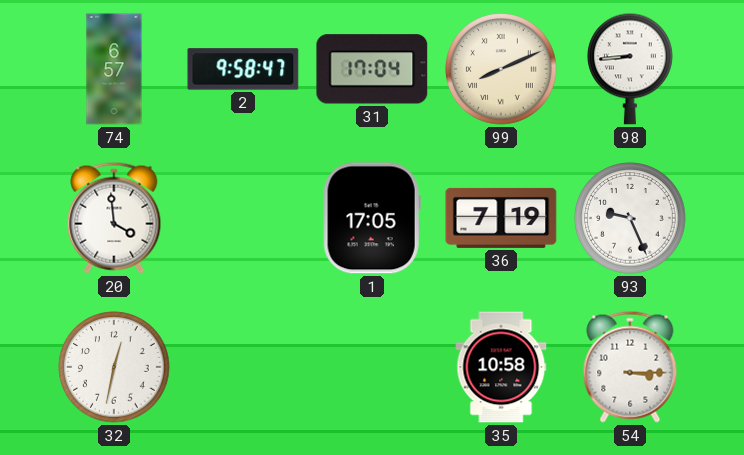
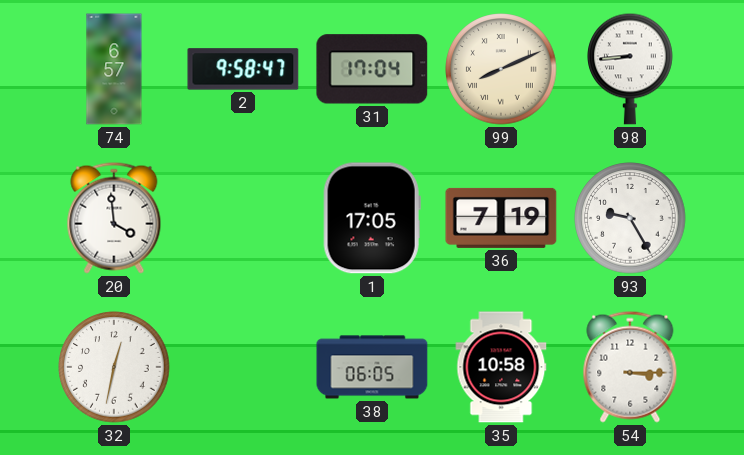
93: 9:26 -> 9:25 (630, 218)
38: none -> 06:05 (372, 367)
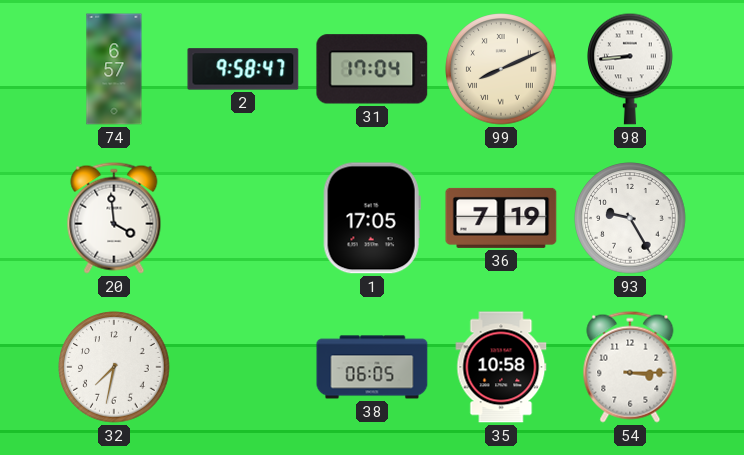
32: 12:32 -> 7:32 (114, 367)
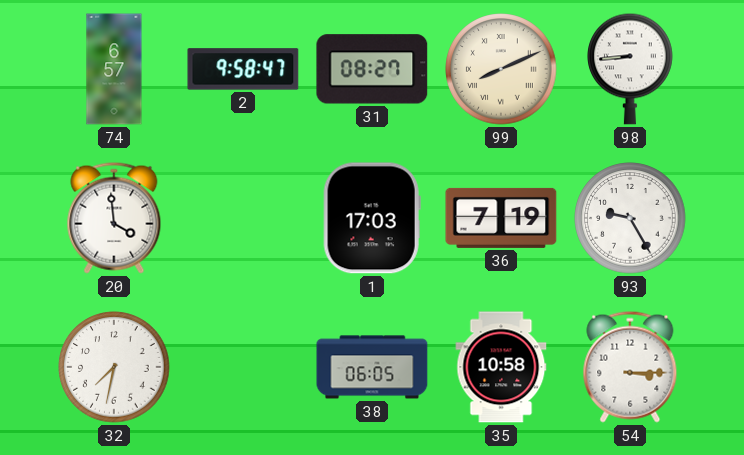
31: 17:04 -> 08:27 (372, 69)
1: 17:05 -> 17:03 (372, 218)
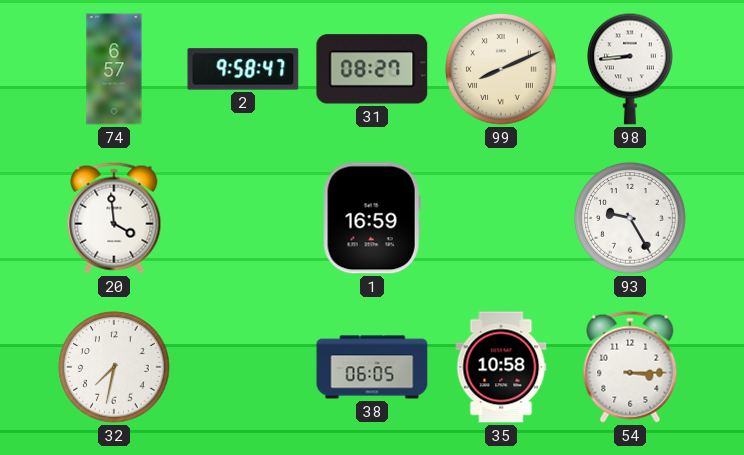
1: 17:03 -> 16:59 (372, 218)
36: 7:19 -> none (501, 218)
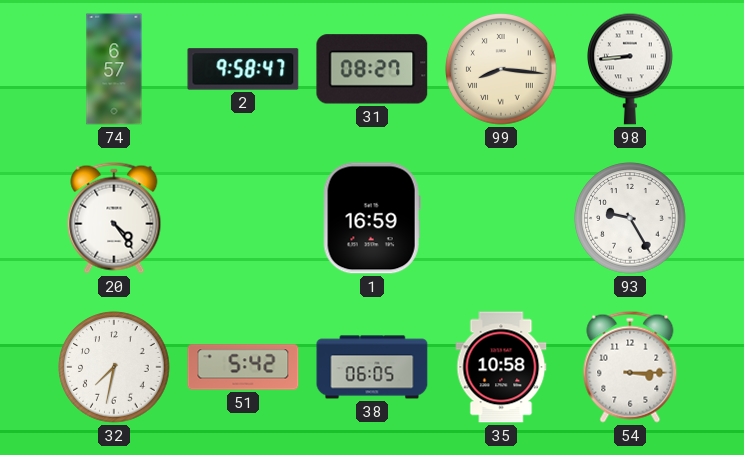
99: 8:11 -> 8:16 (501, 69)
20: 3:59 -> 4:24 (114, 218)
51: none -> 5:42 (243, 367)
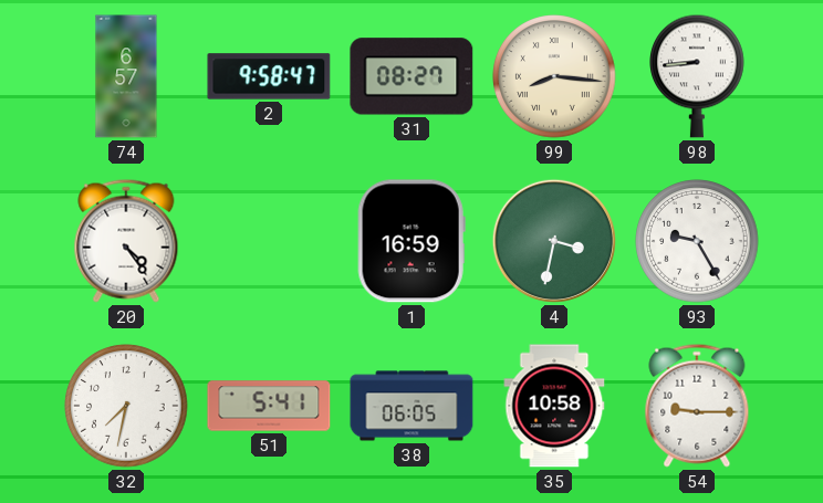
4: none -> 3:32 (554, 241)
51: 5:42 -> 5:41 (269, 406)
54: 3:15 -> 9:15 (697, 406)
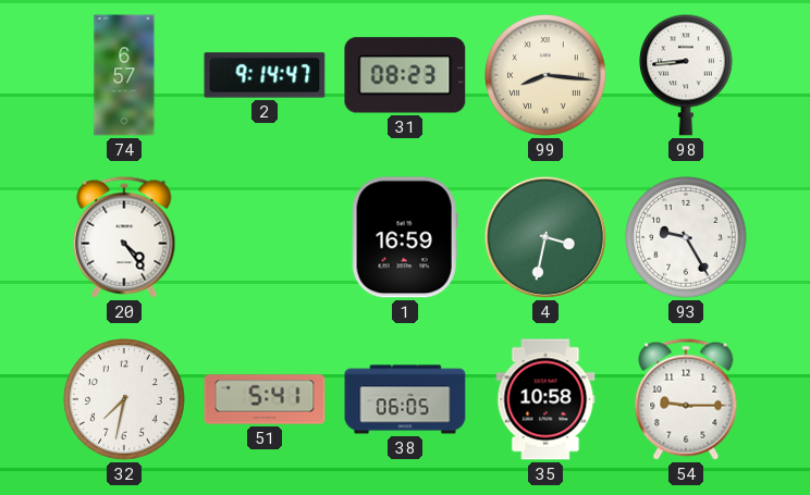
2: 9:58 -> 9:14 (265, 75)
31: 08:27 -> 08:23 (405, 75)
